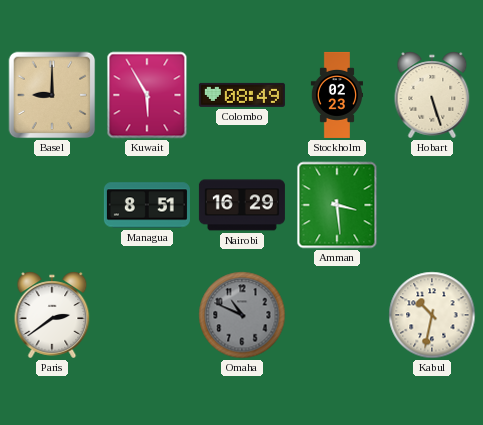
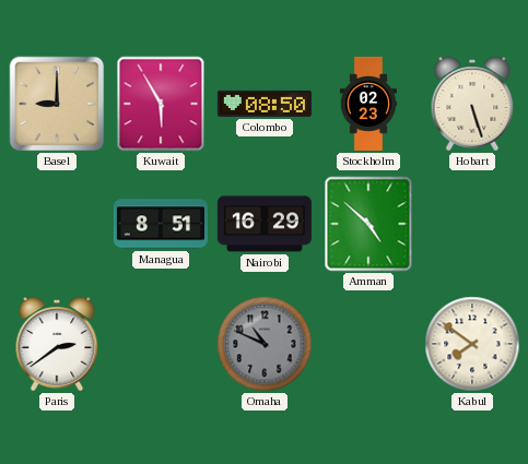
Colombo: 08:49 -> 08:50 (265, 104)
Amman: 3:29 -> 4:52 (368, 224)
Kabul: 10:32 -> 7:51 (472, 344)
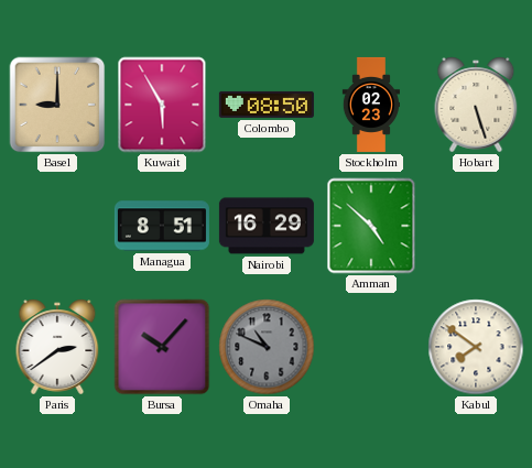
Bursa: none -> 10:07 (162, 347)
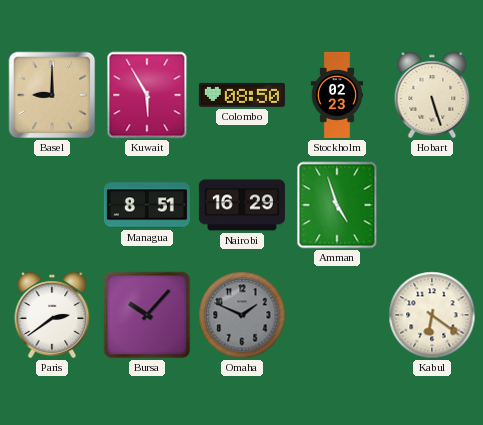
Amman: 4:52 -> 4:57 (337, 205)
Omaha: 10:49 -> 1:49 (242, 315)
Kabul: 7:51 -> 6:21 (432, 315)
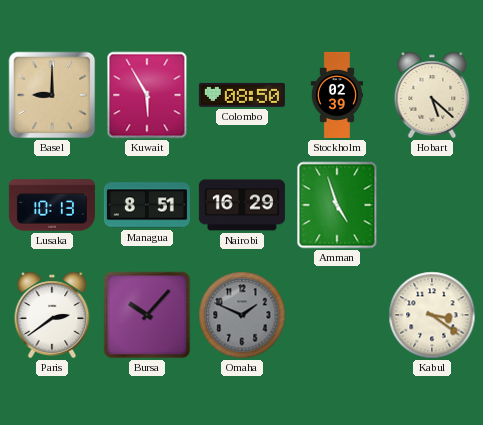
Stockholm: 02:23 -> 02:39 (336, 95)
Hobart: 5:27 -> 5:22 (432, 95)
Lusaka: none -> 10:13 (52, 205)
Kabul: 6:21 -> 3:21 (432, 315)
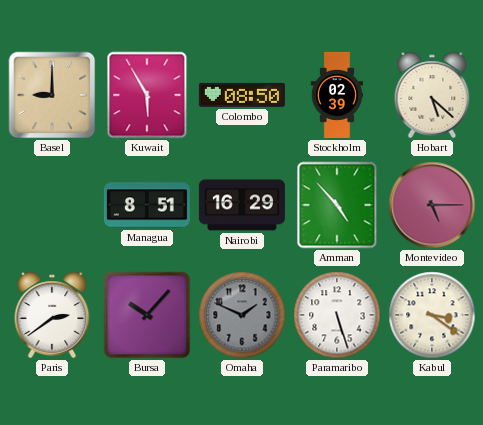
Lusaka: 10:13 -> none (52, 205)
Amman: 4:57 -> 4:53 (337, 205)
Montevideo: none -> 5:15 (432, 205)
Paramaribo: none -> 5:27 (337, 315)
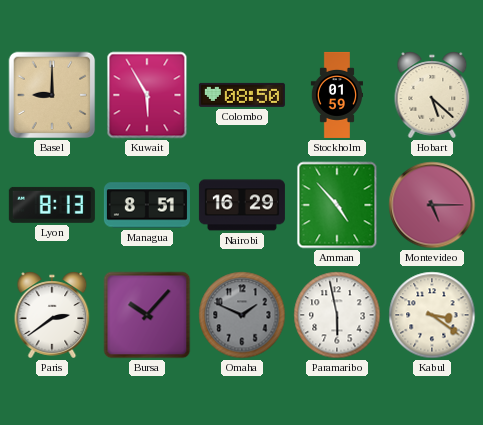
Stockholm: 02:39 -> 01:59 (336, 95)
Lyon: none -> 8:13 (52, 205)
Paramaribo: 5:27 -> 5:58 (337, 315)
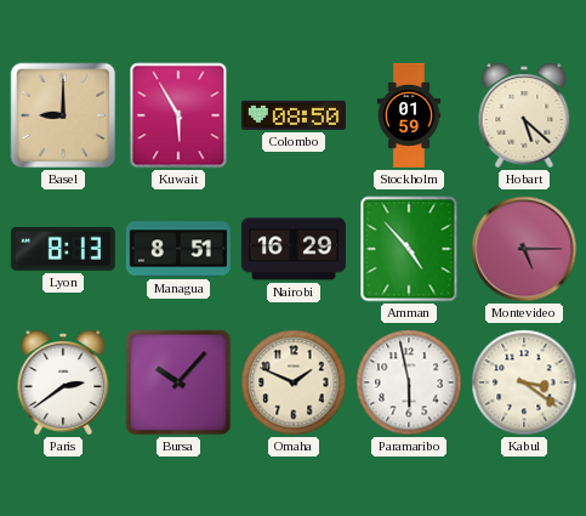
Omaha dial: grey -> cream (294, 382)
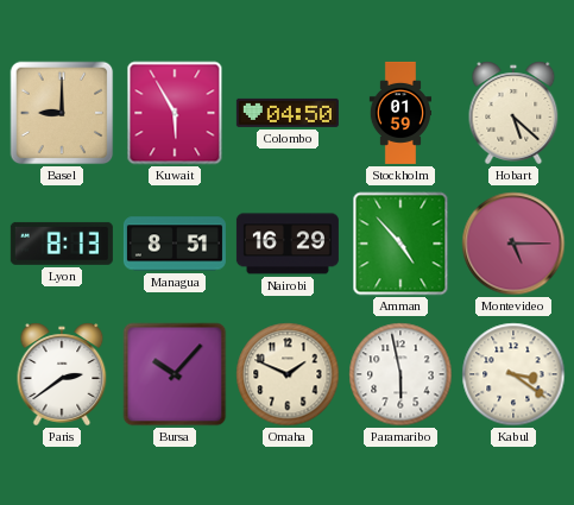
Colombo: 08:50 -> 04:50 (288, 113)
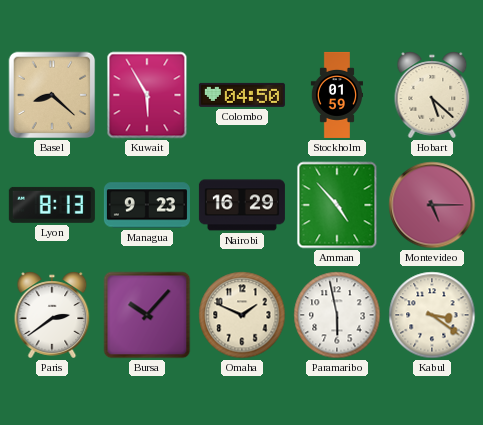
Basel: 9:00 -> 8:22 (52, 95)
Managua: 8:51 -> 9:23 (147, 205)
